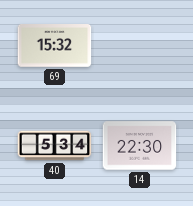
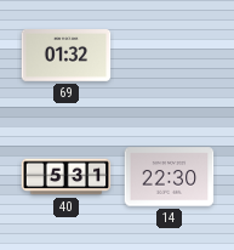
69: 15:32 -> 01:32 (67, 56)
40: 5:34 -> 5:31 (67, 177)
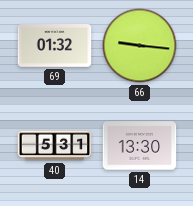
66: none -> 9:16 (140, 46)
14: 22:30 -> 13:30 (140, 146)
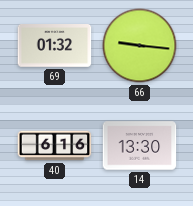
40: 5:31 -> 6:16 (55, 146)
